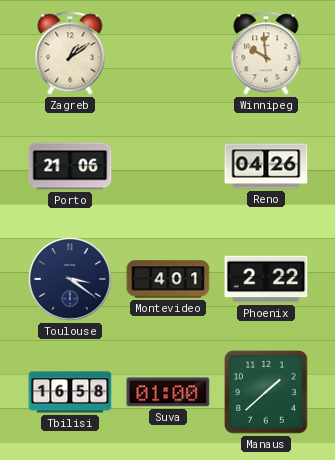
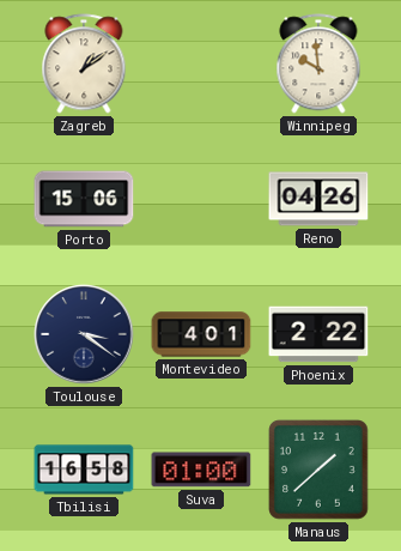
Porto: 21:06 -> 15:06 (84, 199)
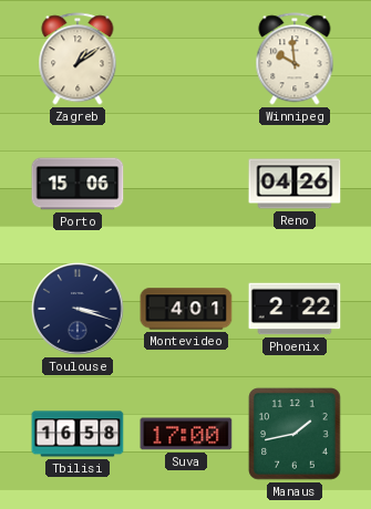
Toulouse: 3:21 -> 3:18 (78, 309)
Suva: 01:00 -> 17:00 (186, 434)
Manaus: 1:38 -> 1:43 (295, 434)
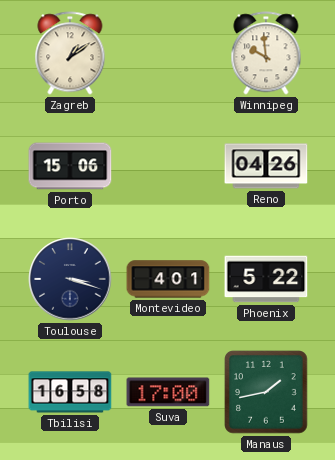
Phoenix: 2:22 -> 5:22 (266, 279)
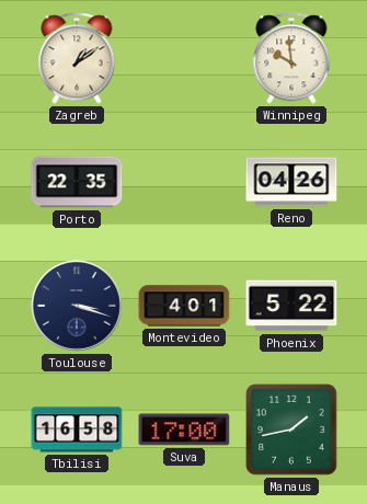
Porto: 15:06 -> 22:35 (77, 182)
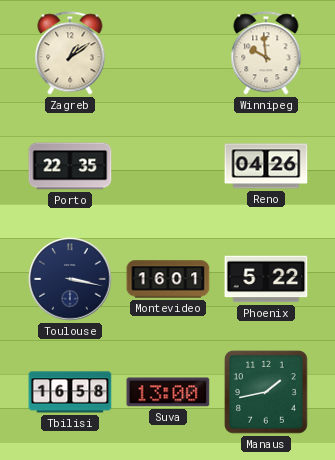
Toulouse: 3:18 -> 3:17 (70, 279)
Montevideo: 4:01 -> 16:01 (168, 279)
Suva: 17:00 -> 13:00 (168, 392)
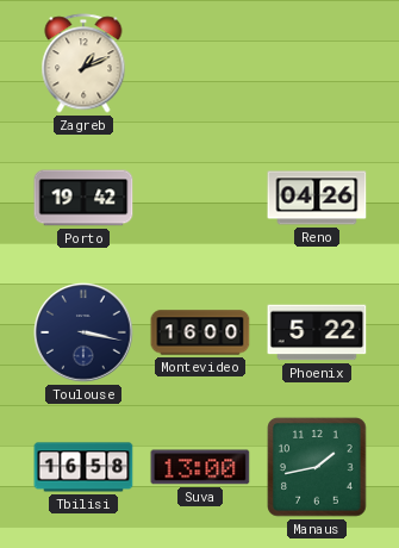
Zagreb: 1:09 -> 1:11 (83, 63)
Winnipeg: 9:59 -> none (266, 53)
Porto: 22:35 -> 19:42 (83, 198)
Montevideo: 16:01 -> 16:00 (200, 332)
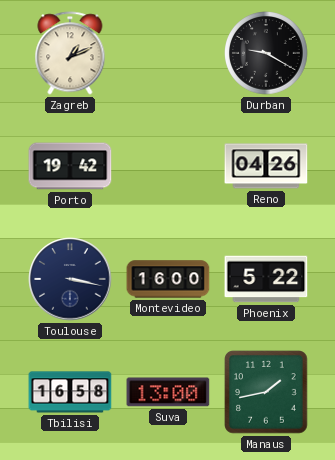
Durban: none -> 9:20 (267, 54)
